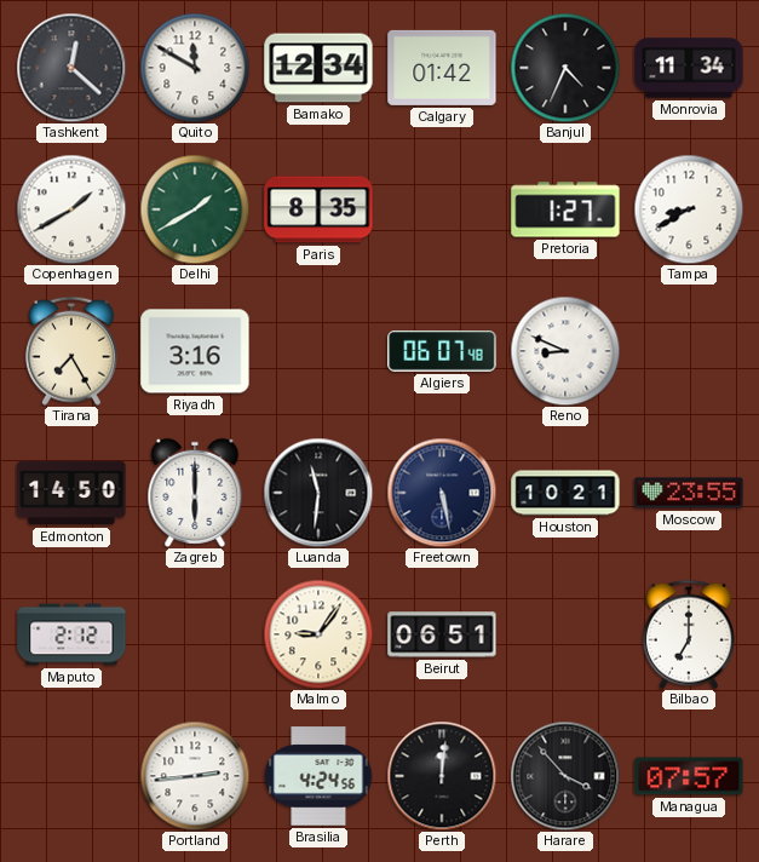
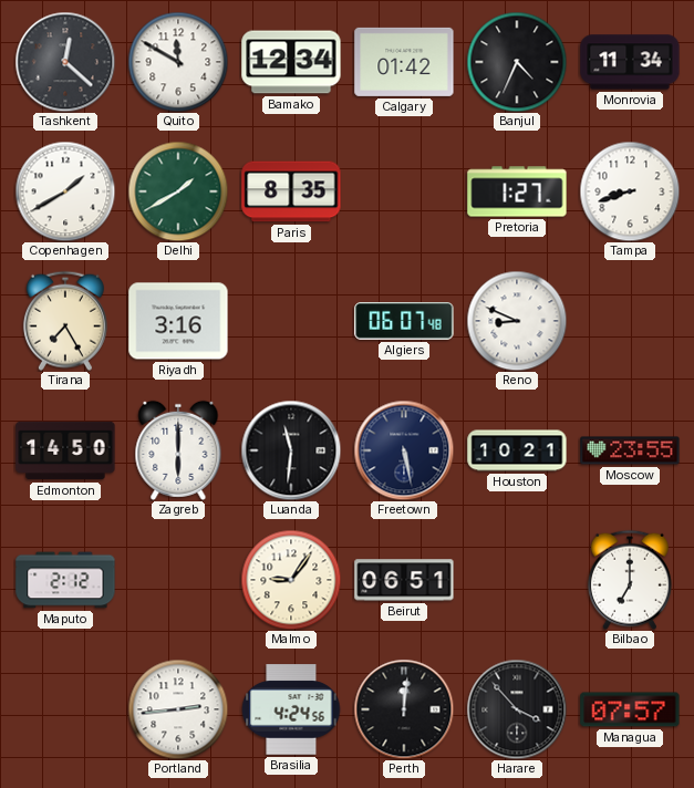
Tampa: 8:40 -> 8:42 (630, 191)
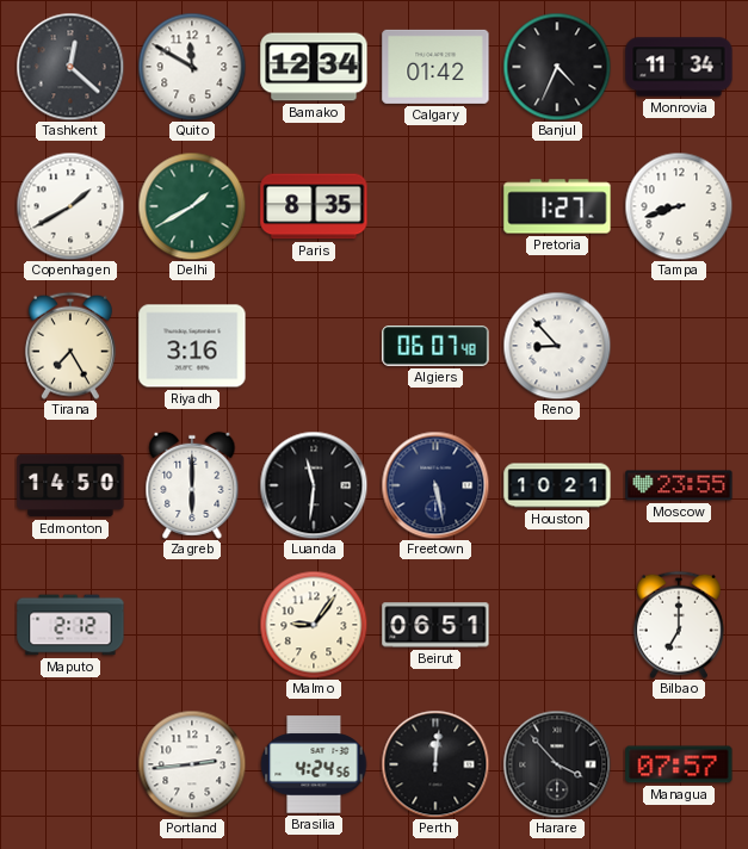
Reno: 8:49 -> 8:53 (557, 346)
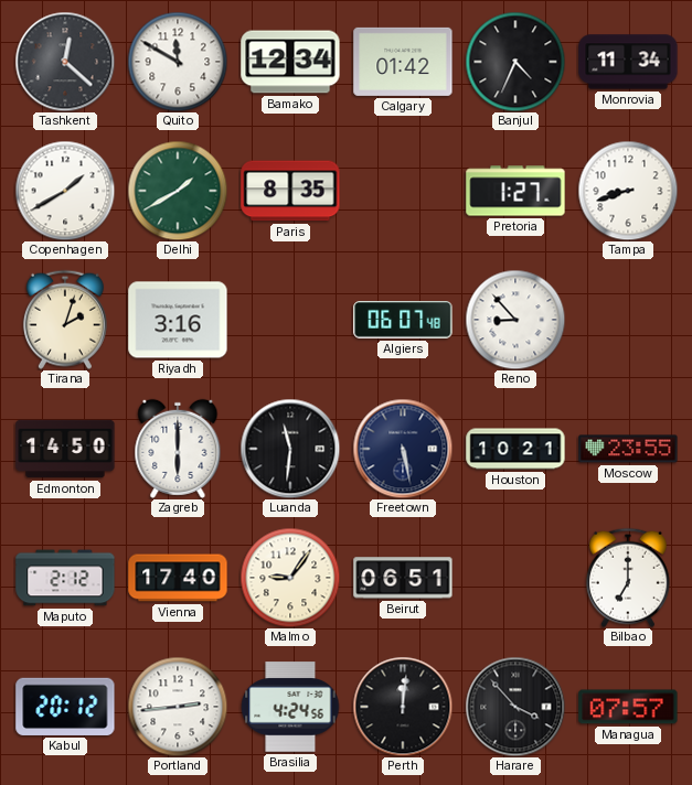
Tirana: 7:25 -> 2:03 (65, 320)
Vienna: none -> 17:40 (178, 578)
Kabul: none -> 20:12 (65, 707)
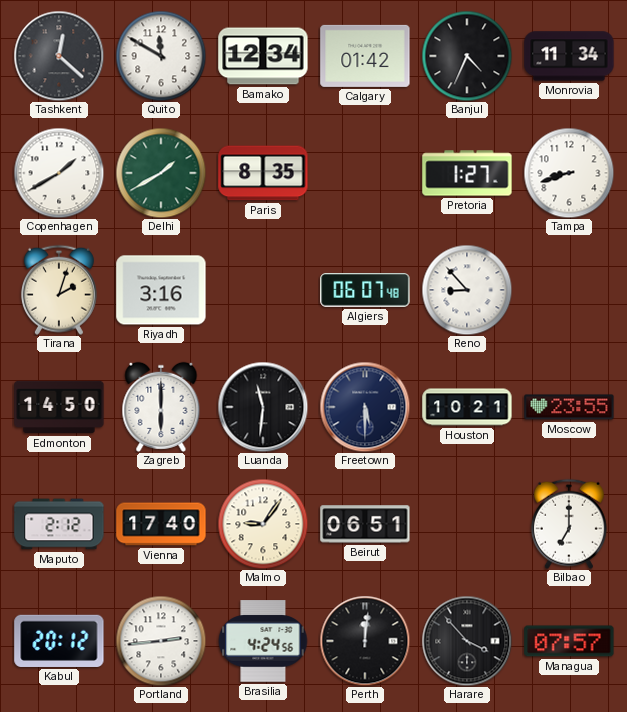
Freetown: 5:28 -> 5:30 (365, 407)
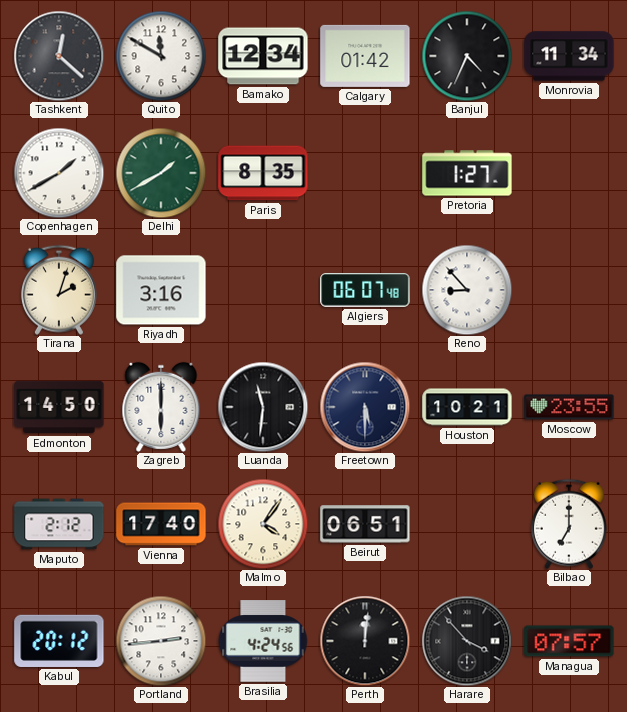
Tampa: 8:42 -> none (569, 173)
Malmo: 9:06 -> 4:06 (263, 524)
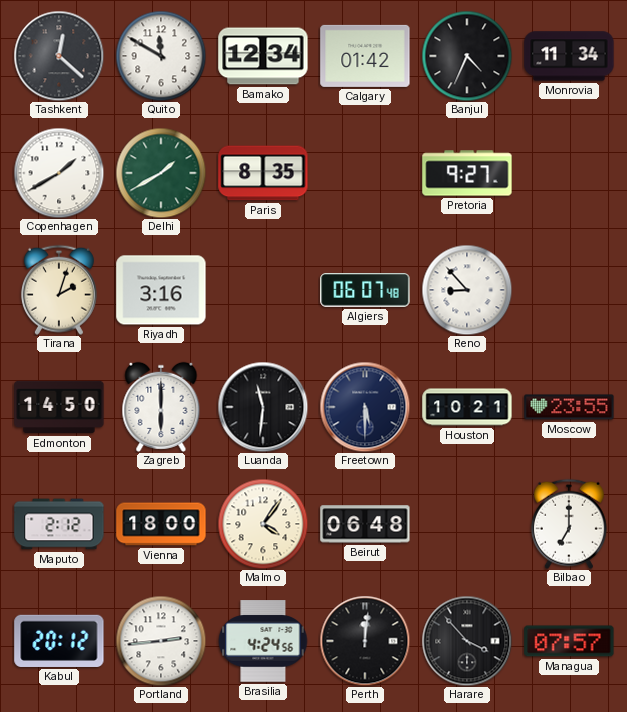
Pretoria: 1:27 -> 9:27 (467, 173)
Vienna: 17:40 -> 18:00 (161, 524)
Beirut: 06:51 -> 06:48 (365, 524)
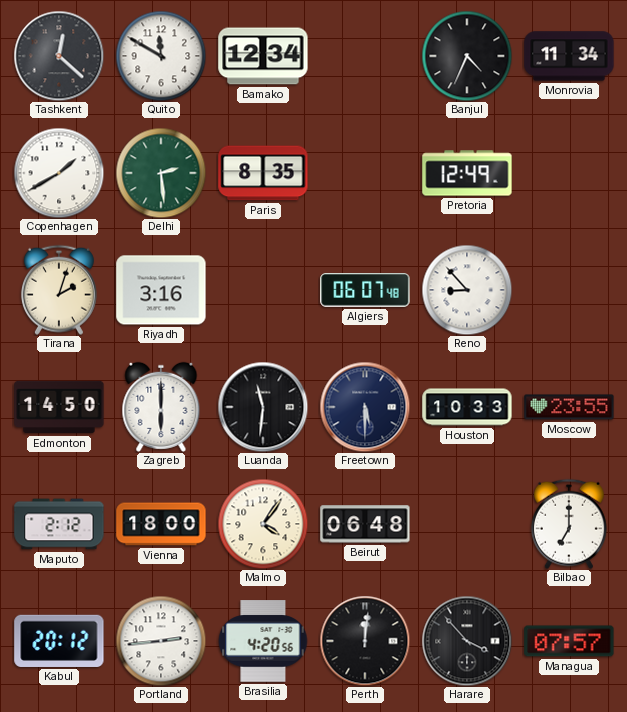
Calgary: 01:42 -> none (365, 56)
Delhi: 1:40 -> 2:29 (161, 173)
Pretoria: 9:27 -> 12:49 (467, 173)
Houston: 10:21 -> 10:33 (467, 407)
Brasilia: 4:24 -> 4:20 (263, 641)
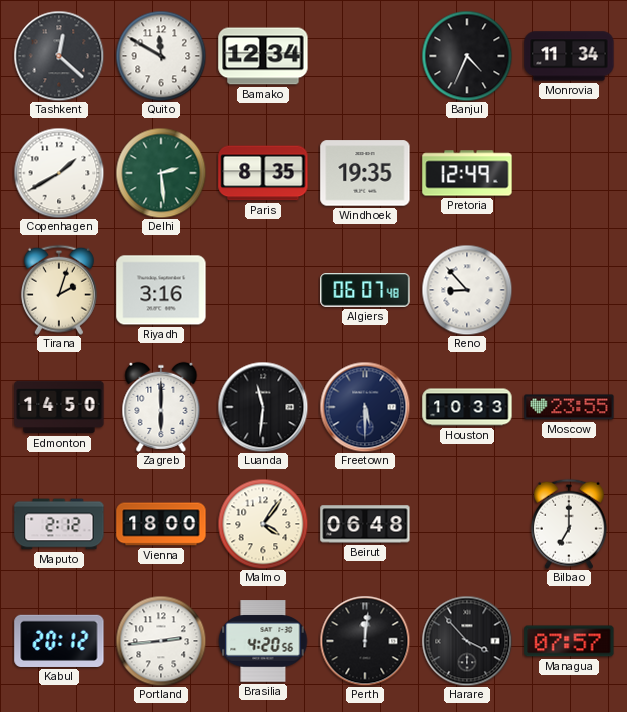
Windhoek: none -> 19:35 (365, 173)
